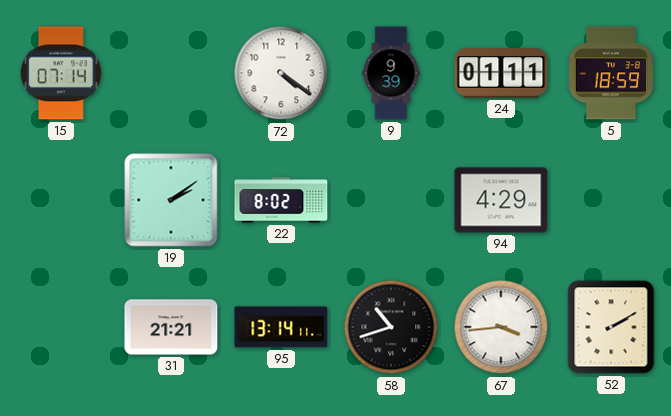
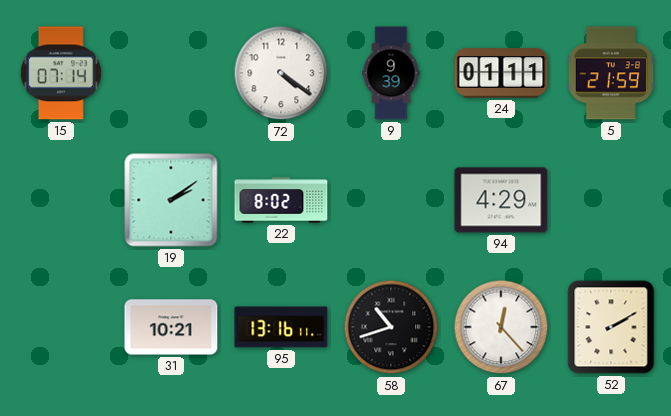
5: 18:59 -> 21:59 (611, 73)
31: 21:21 -> 10:21 (171, 327)
95: 13:14 -> 13:16 (281, 327)
67: 3:44 -> 12:23 (501, 327)
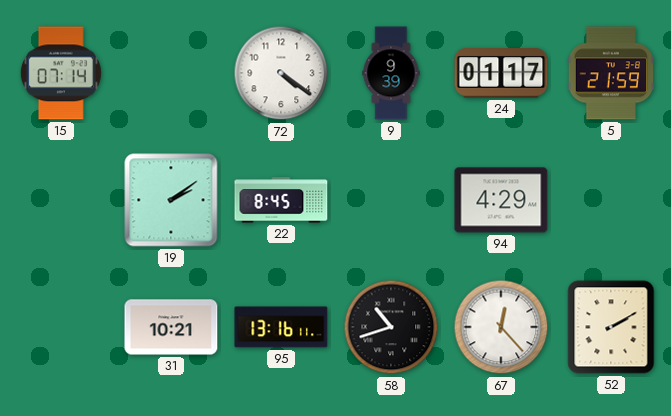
24: 01:11 -> 01:17 (501, 73)
22: 8:02 -> 8:45 (281, 200)
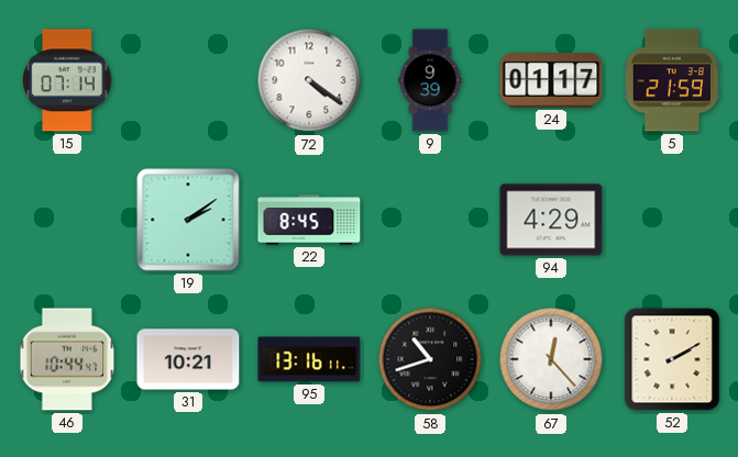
46: none -> 10:44 (67, 359)
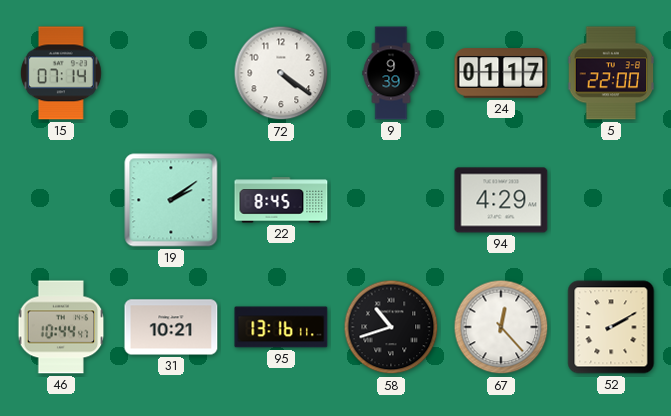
5: 21:59 -> 22:00 (611, 73)
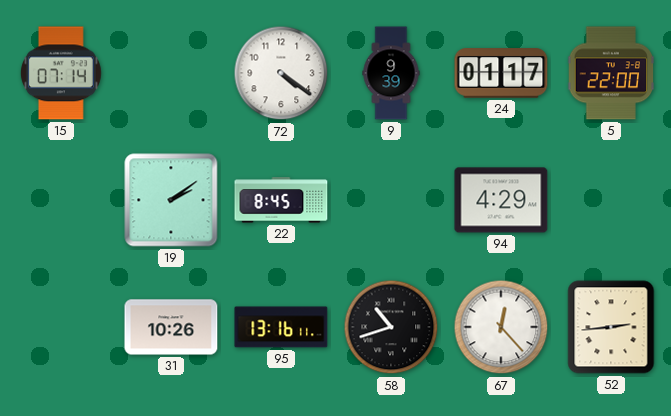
46: 10:44 -> none (61, 327)
31: 10:21 -> 10:26 (171, 327)
52: 2:10 -> 2:44 (611, 327)
